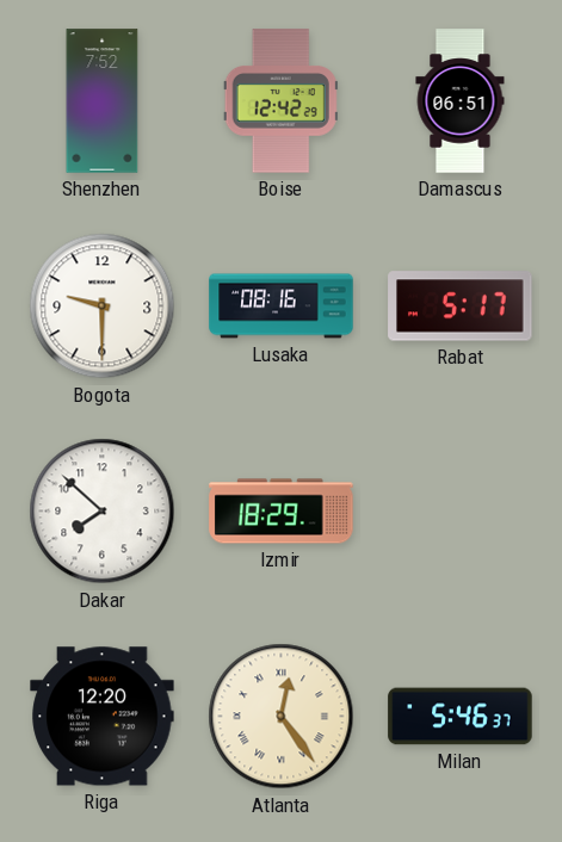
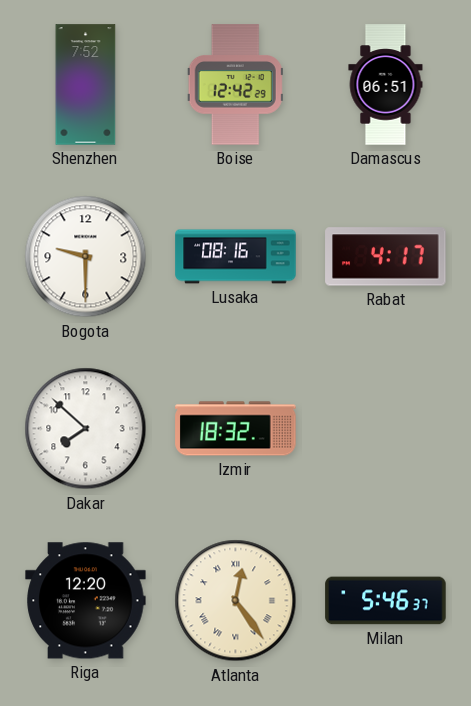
Rabat: 5:17 -> 4:17 (386, 257)
Izmir: 18:29 -> 18:32 (236, 429)
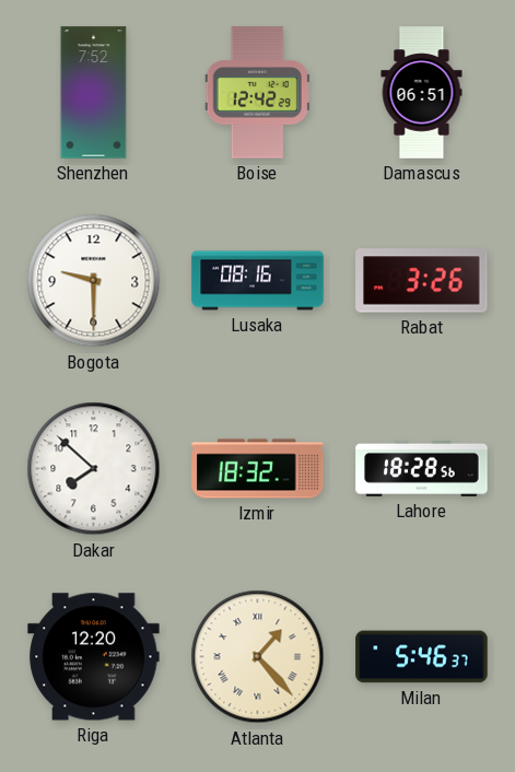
Rabat: 4:17 -> 3:26 (422, 281)
Lahore: none -> 18:28 (422, 468)
Atlanta: 12:24 -> 1:23 (258, 657)
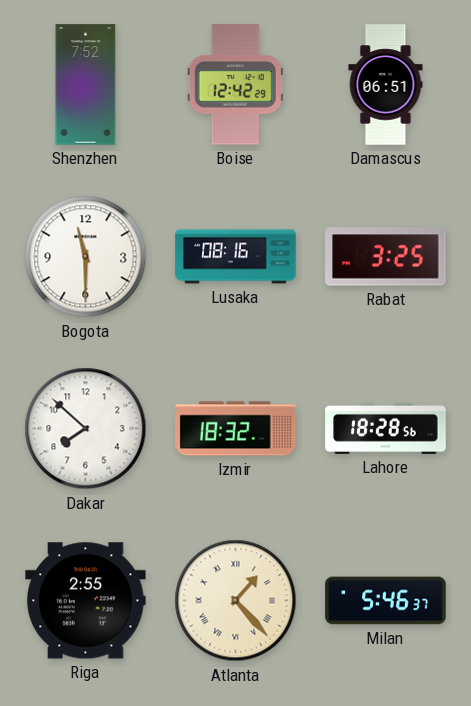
Bogota: 9:30 -> 11:30 (86, 257)
Rabat: 3:26 -> 3:25 (386, 257)
Riga: 12:20 -> 2:55 (86, 601)
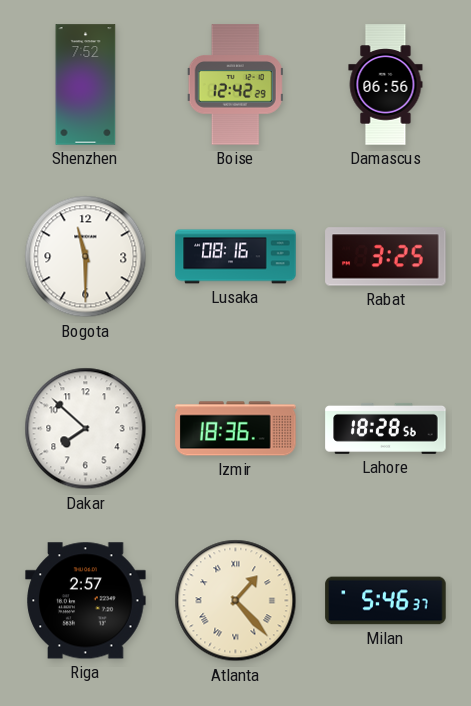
Damascus: 06:51 -> 06:56 (386, 85)
Izmir: 18:32 -> 18:36 (236, 429)
Riga: 2:55 -> 2:57 (86, 601)
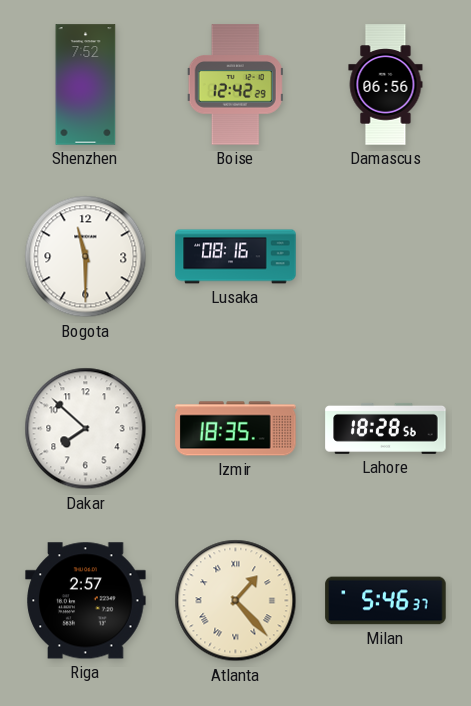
Rabat: 3:25 -> none (386, 257)
Izmir: 18:36 -> 18:35 (236, 429)
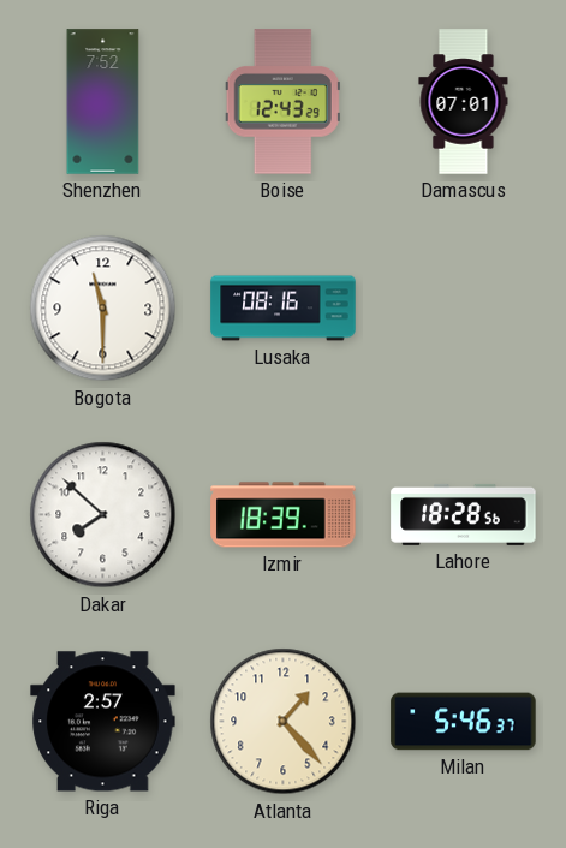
Boise: 12:42 -> 12:43 (282, 102)
Damascus: 06:56 -> 07:01 (464, 102)
Izmir: 18:35 -> 18:39 (284, 515)
Atlanta numerals: Roman -> Arabic (284, 722)
